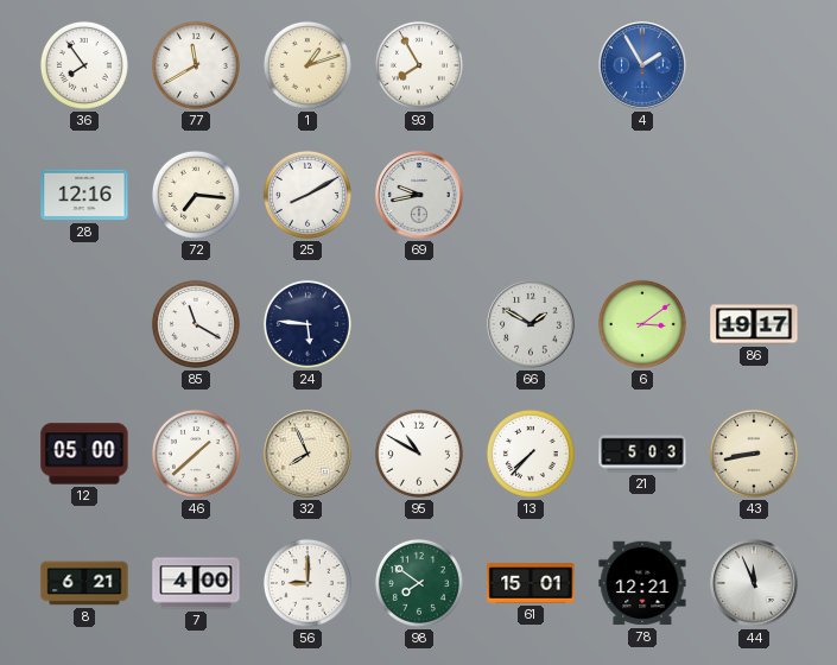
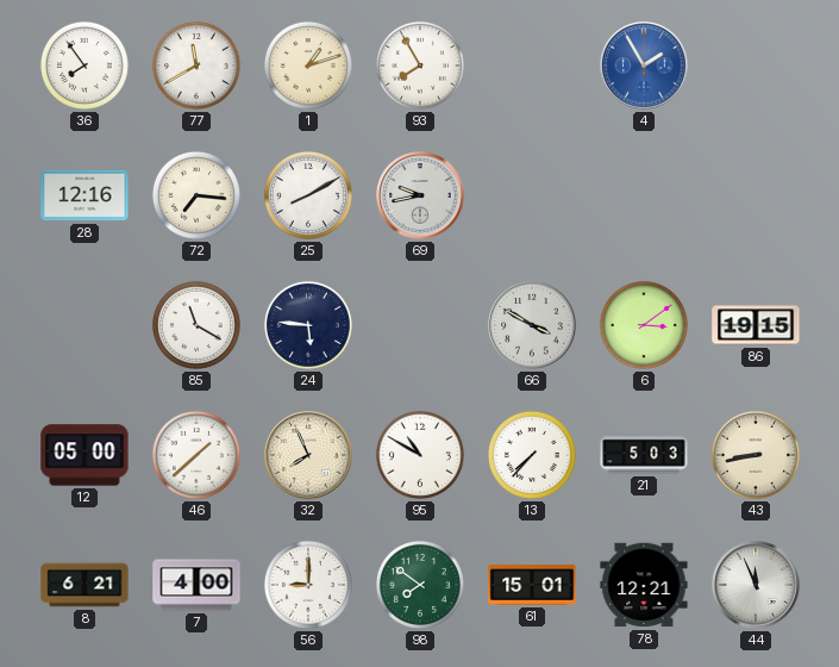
66: 1:50 -> 3:50 (532, 325)
86: 19:17 -> 19:15 (756, 325)
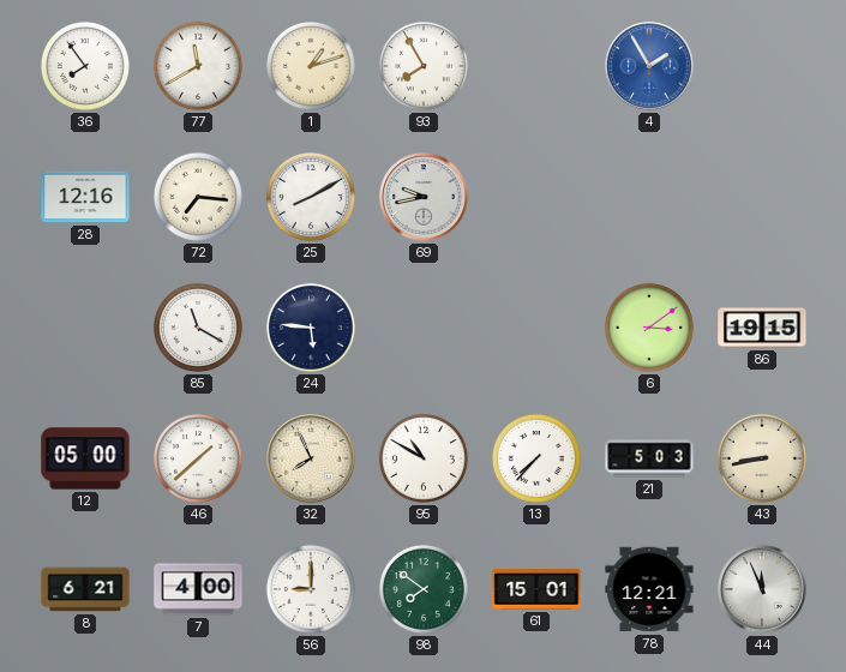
66: 3:50 -> none (532, 325)
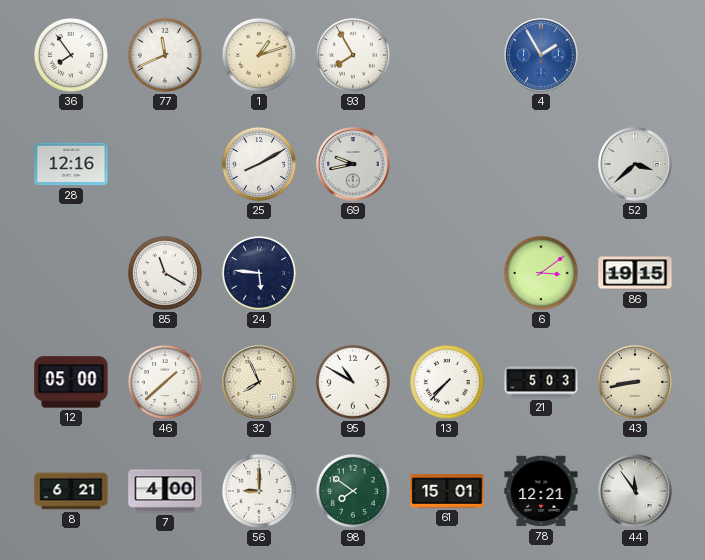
77: 11:40 -> 11:41 (165, 55)
72: 7:16 -> none (198, 197)
52: none -> 3:38 (635, 164)
44: 11:56 -> 11:54 (635, 491)
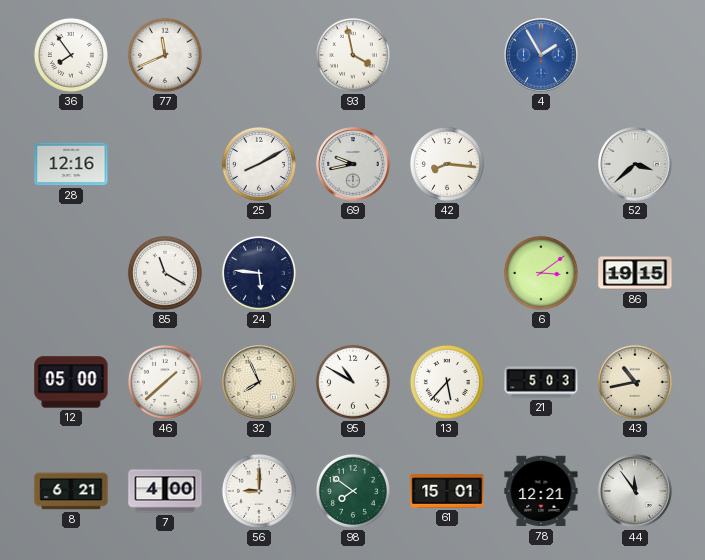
1: 1:12 -> none (259, 55)
93: 7:55 -> 3:58 (353, 55)
42: none -> 8:16 (447, 164)
13: 7:37 -> 5:37 (447, 382)
43: 8:43 -> 10:43 (635, 382)
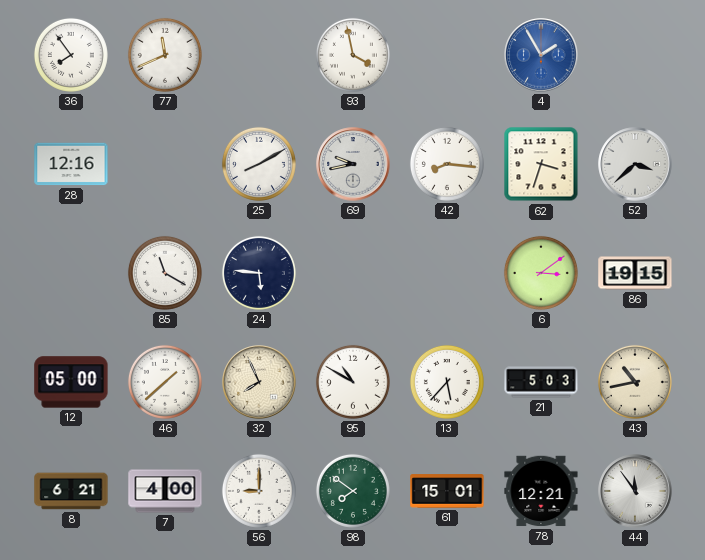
62: none -> 3:33 (541, 164)
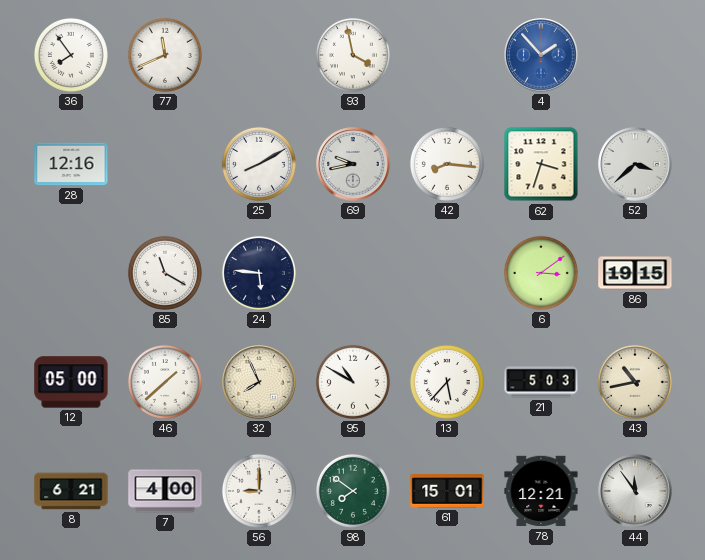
4: 1:55 -> 1:53 (541, 55)
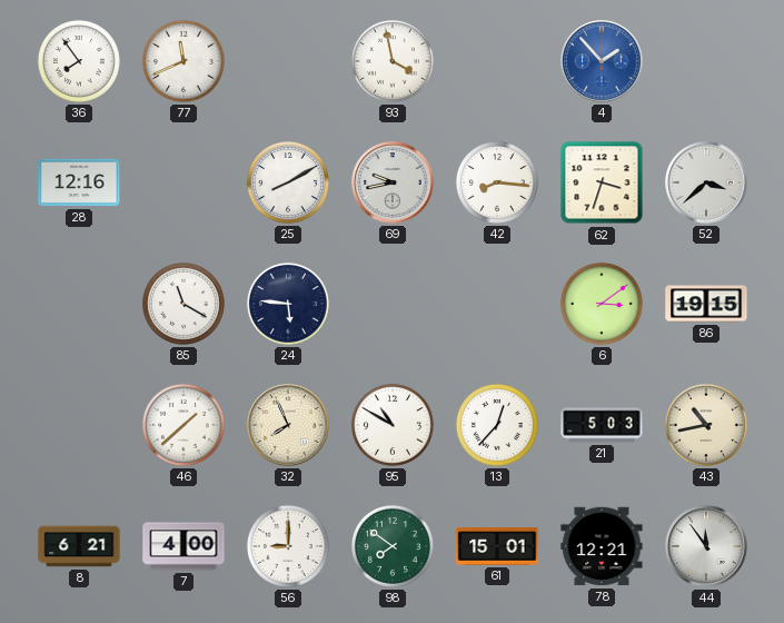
12: 05:00 -> none (71, 382)
13: 5:37 -> 12:37 (497, 425)
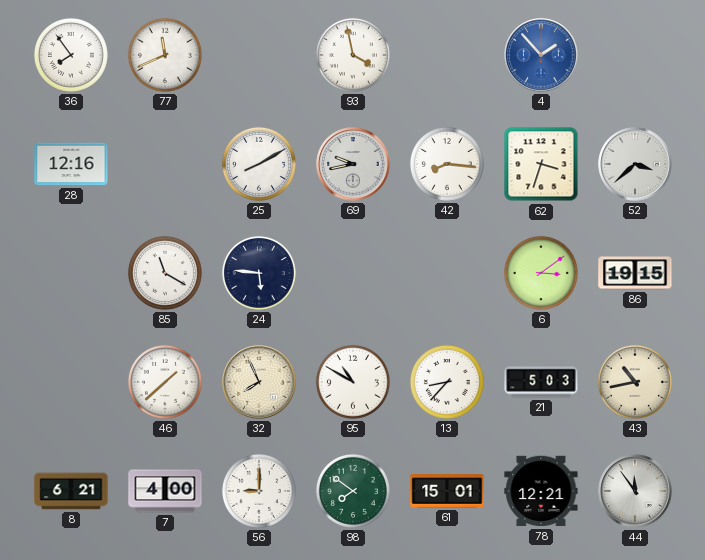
13: 12:37 -> 8:37 (447, 382)
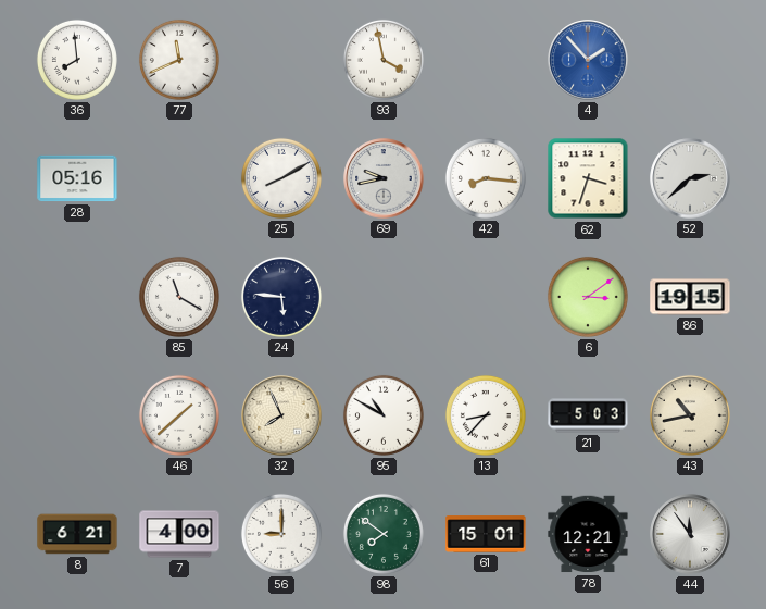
36: 7:54 -> 7:59 (77, 60)
28: 12:16 -> 05:16 (77, 178)
52: 3:38 -> 2:38 (690, 178)
